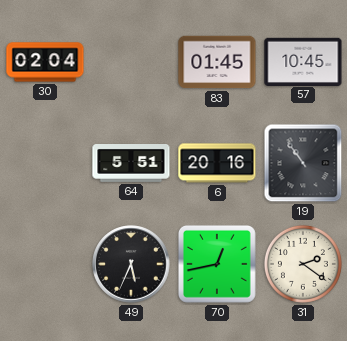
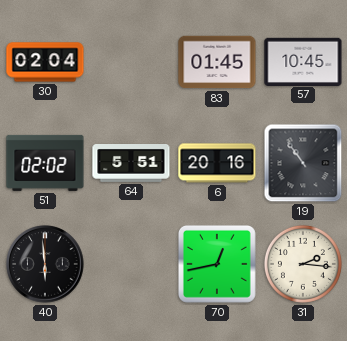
51: none -> 02:02 (45, 163)
40: none -> 5:59 (45, 264)
49: 5:34 -> none (131, 264)
31: 2:21 -> 2:16 (303, 264)
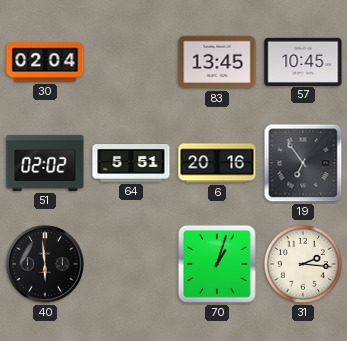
83: 01:45 -> 13:45 (217, 62)
19: 10:54 -> 6:54 (303, 163)
70: 12:43 -> 1:03 (217, 264)
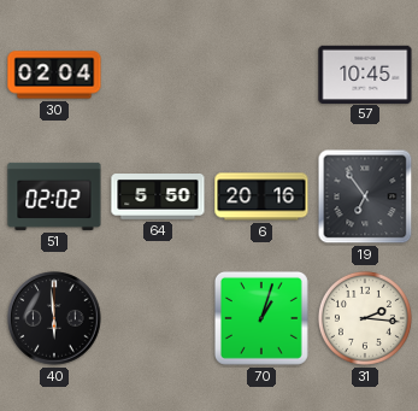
83: 13:45 -> none (217, 62)
64: 5:51 -> 5:50 (158, 198)
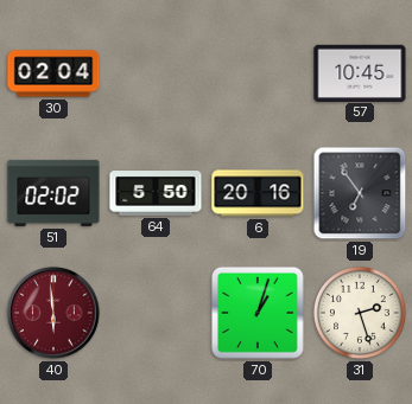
40 dial: black -> burgundy (53, 313)
31: 2:16 -> 2:27 (360, 313)
